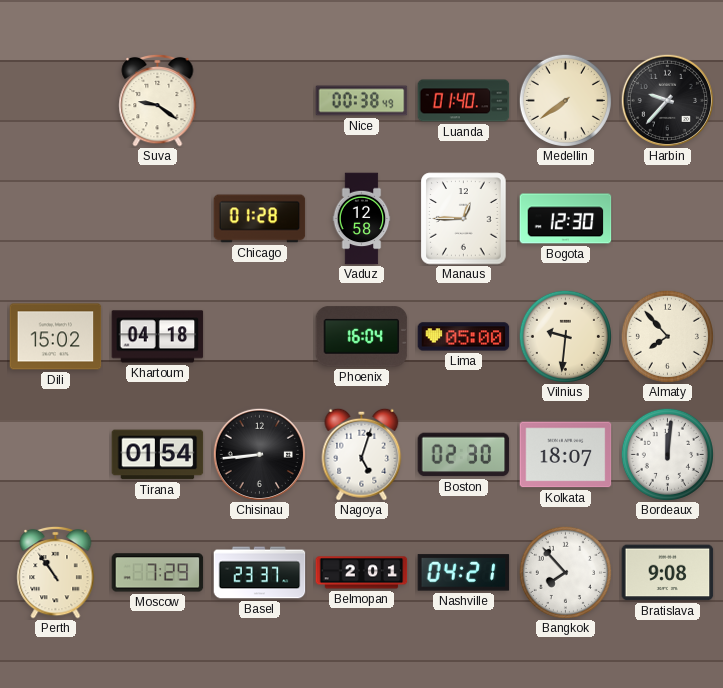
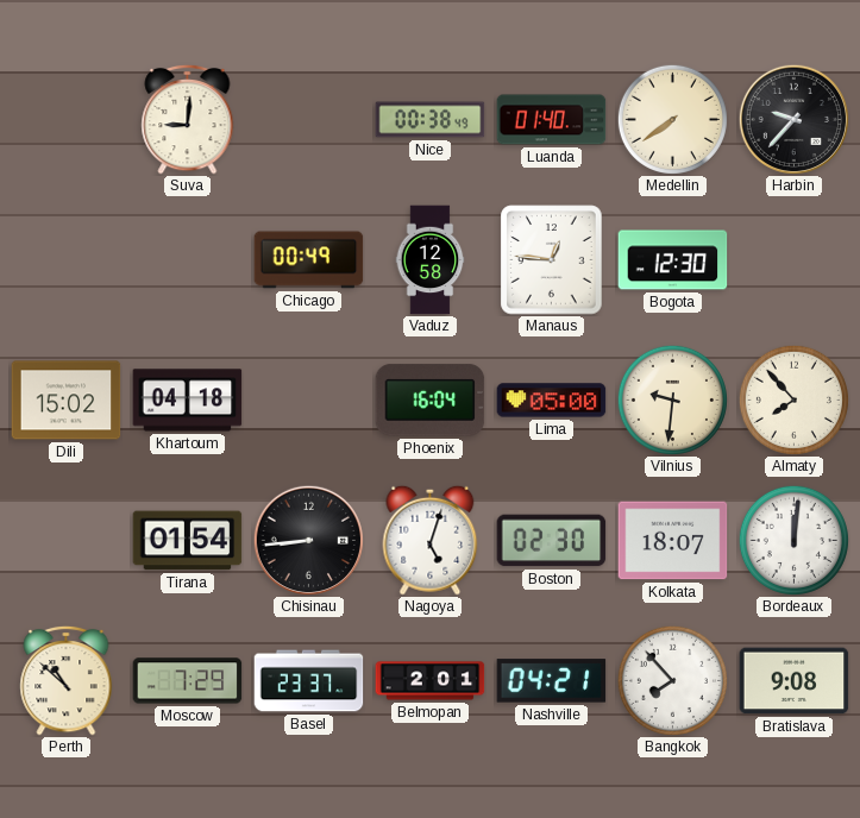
Suva: 9:21 -> 9:01 (188, 119)
Chicago: 01:28 -> 00:49 (309, 260)
Manaus: 12:45 -> 12:46 (552, 260)
Perth: 10:54 -> 10:52 (67, 680)
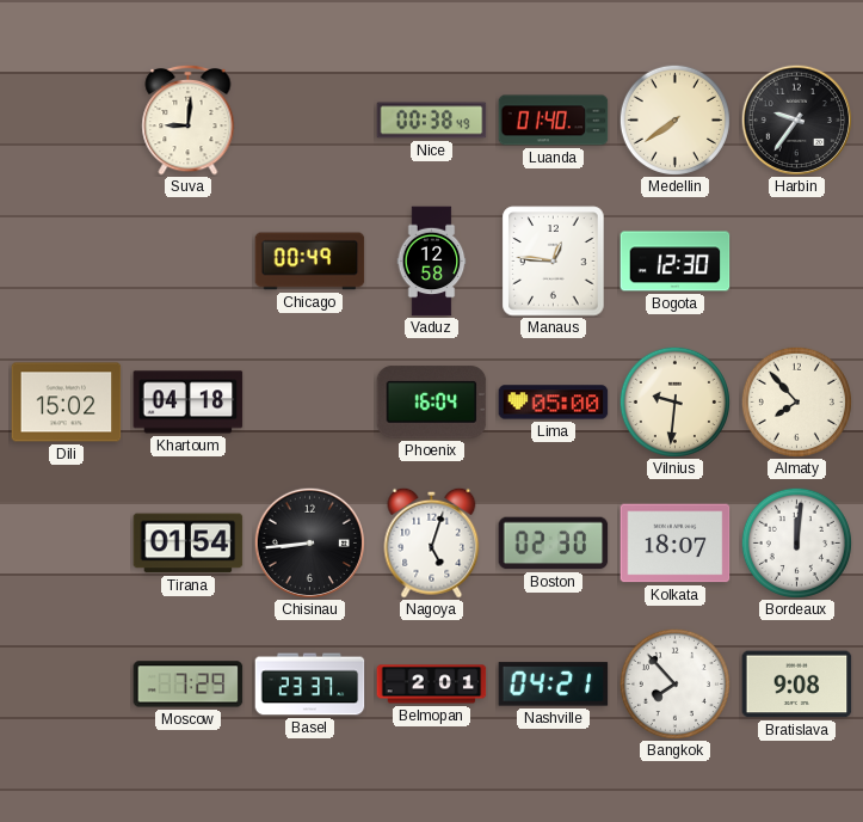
Harbin: 9:37 -> 9:36 (796, 119)
Perth: 10:52 -> none (67, 680)
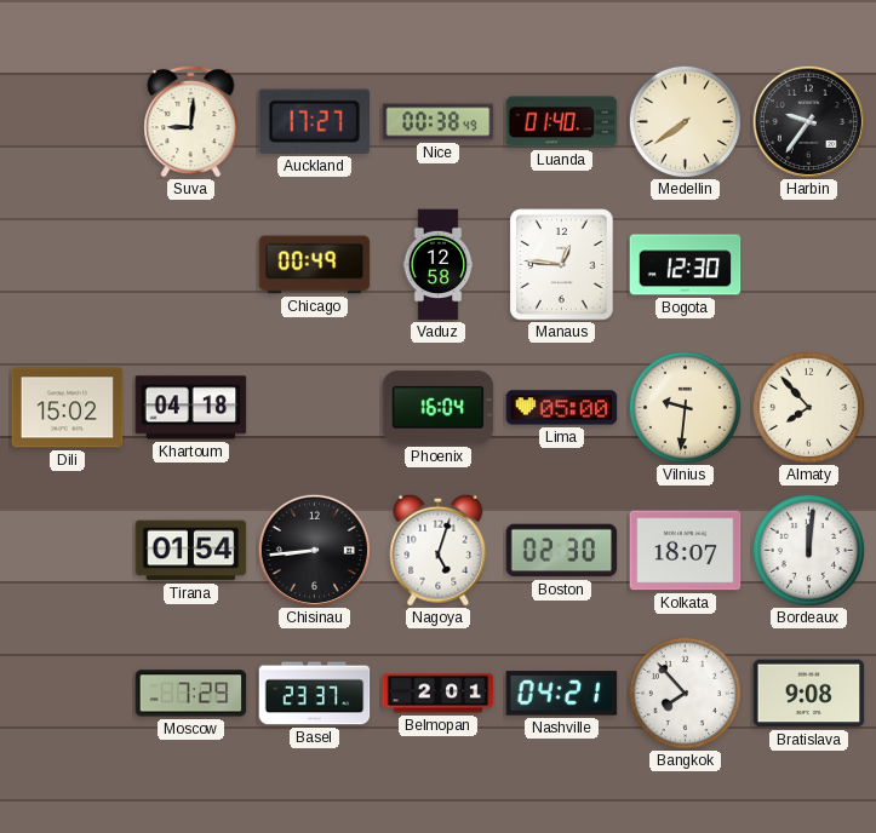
Auckland: none -> 17:27 (314, 121)
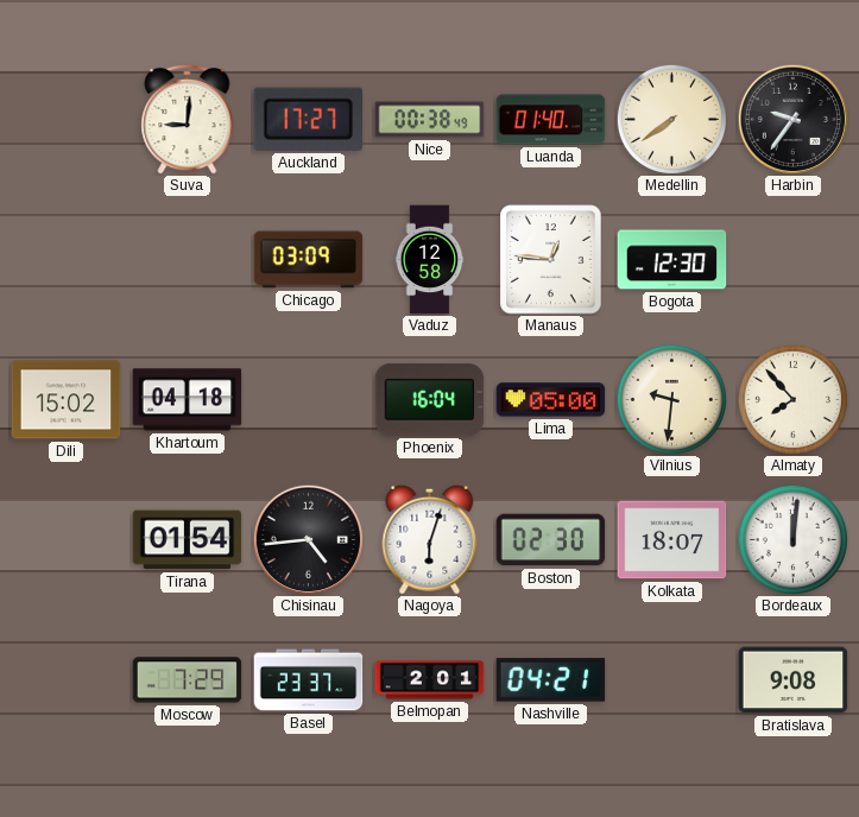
Chicago: 00:49 -> 03:09 (309, 260)
Chisinau: 8:44 -> 4:44 (308, 539)
Nagoya: 5:03 -> 6:03 (430, 539)
Bangkok: 7:53 -> none (685, 693)
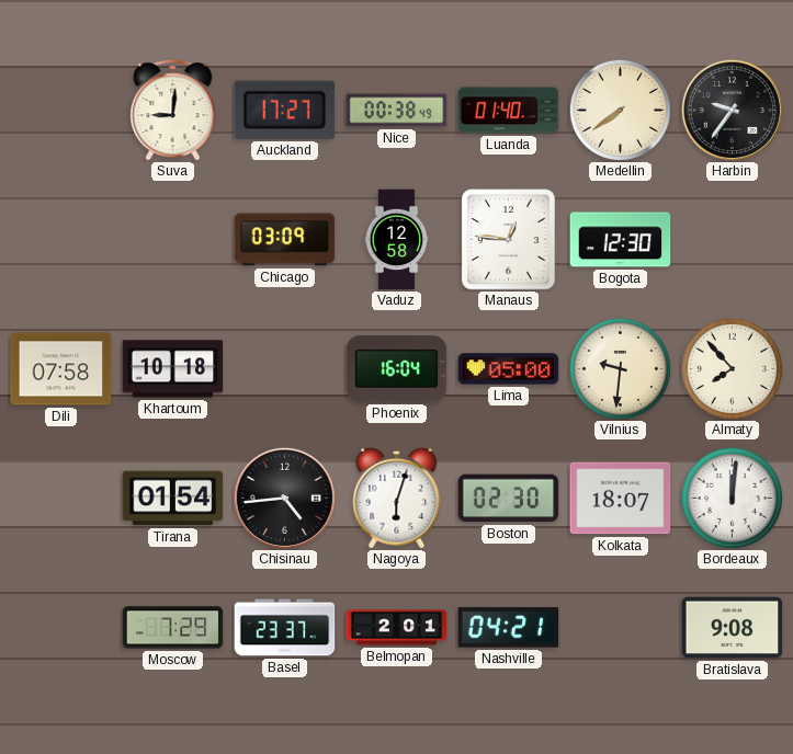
Dili: 15:02 -> 07:58 (61, 369)
Khartoum: 04:18 -> 10:18 (173, 369)
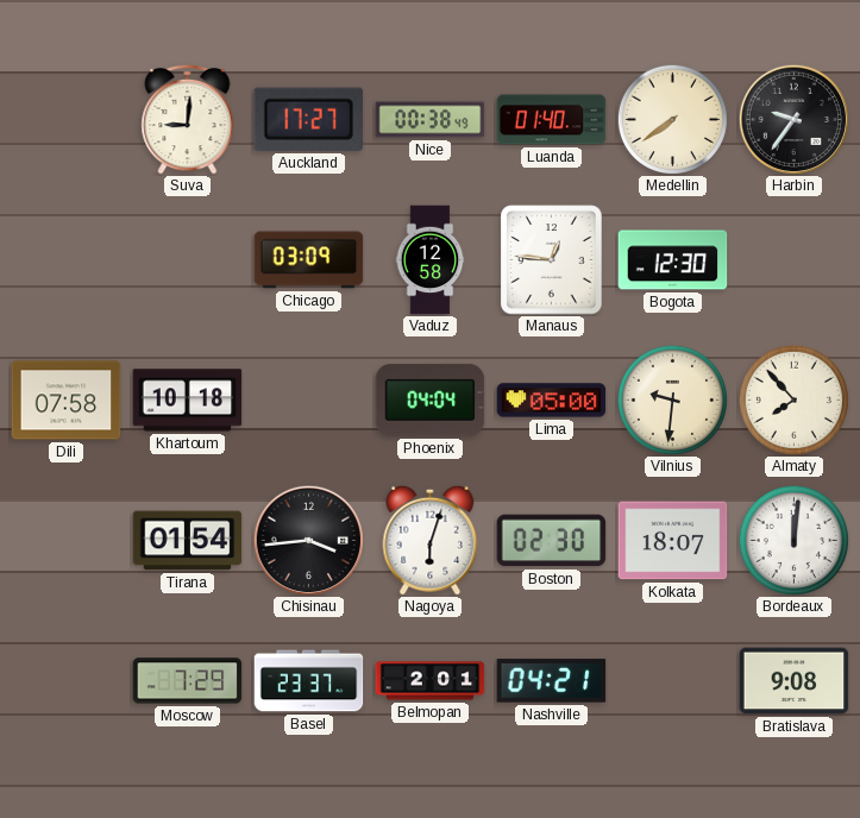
Phoenix: 16:04 -> 04:04 (431, 401)
Chisinau: 4:44 -> 3:44 (308, 540)
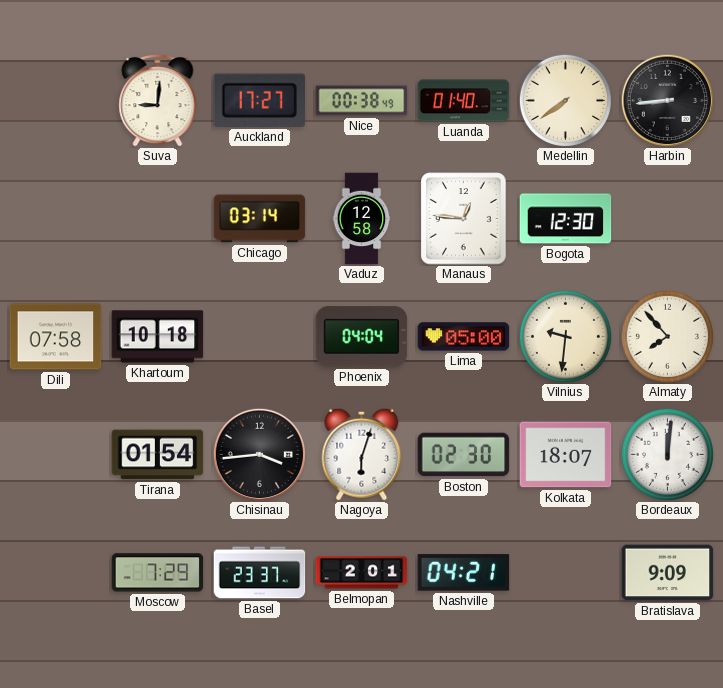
Harbin: 9:36 -> 8:44 (667, 100)
Chicago: 03:09 -> 03:14 (260, 219)
Bratislava: 9:08 -> 9:09 (668, 573)
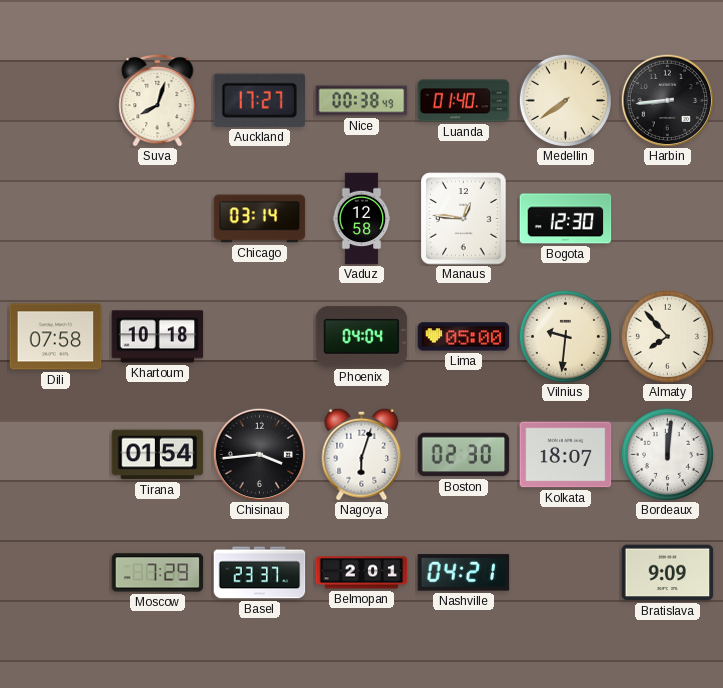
Suva: 9:01 -> 8:03 (158, 100)
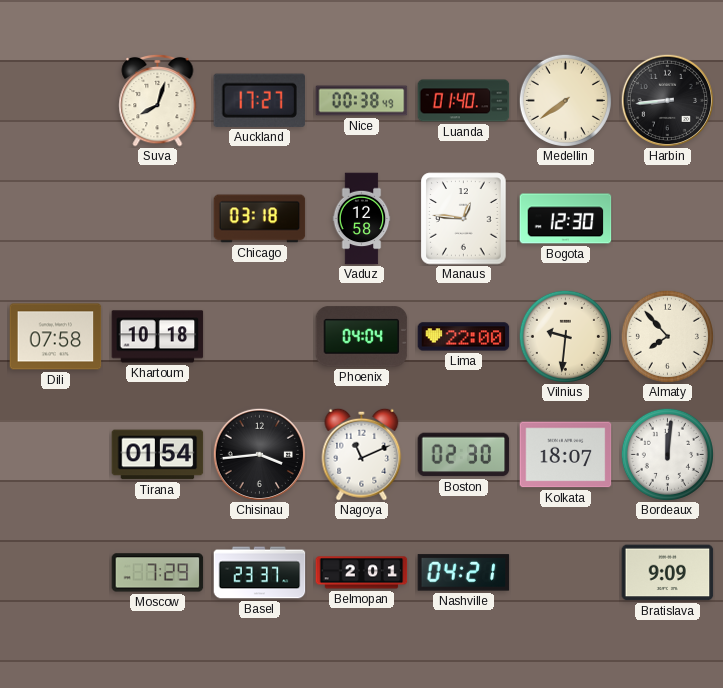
Chicago: 03:14 -> 03:18 (260, 219)
Lima: 05:00 -> 22:00 (464, 337)
Nagoya: 6:03 -> 11:11 (362, 454)
